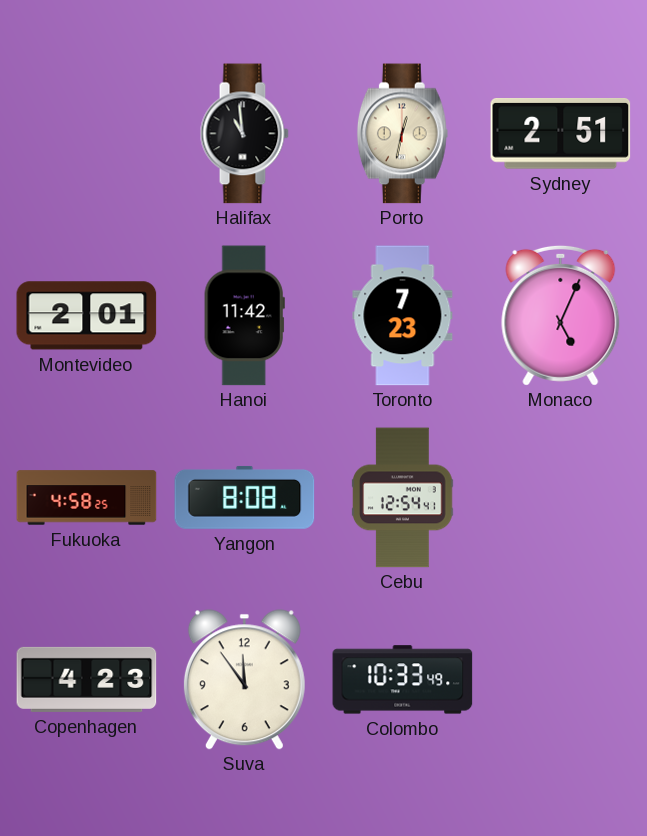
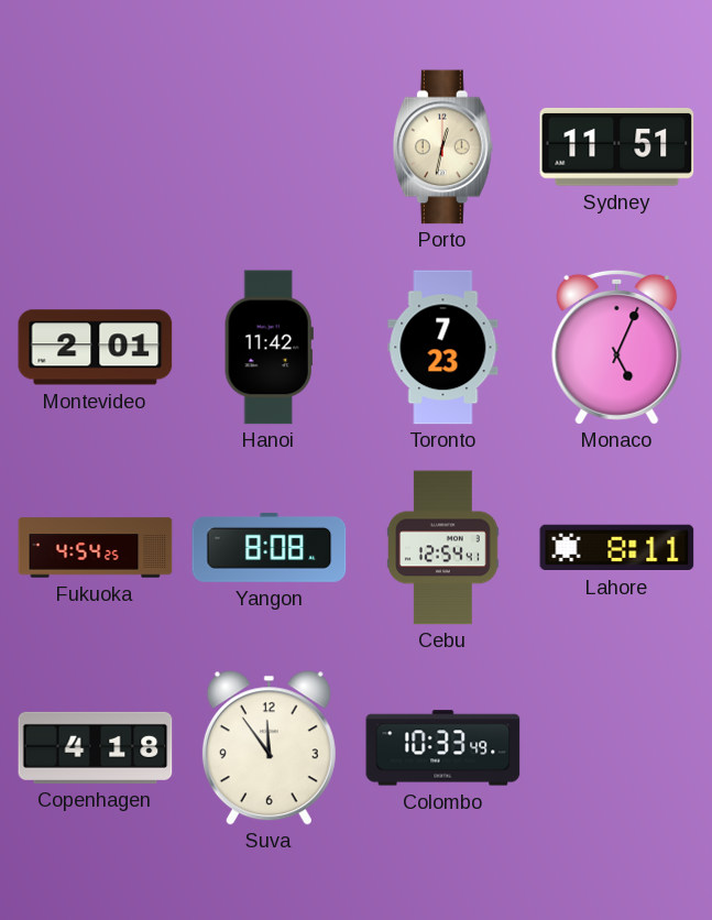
Halifax: 10:59 -> none (244, 134)
Sydney: 2:51 -> 11:51 (617, 147)
Fukuoka: 4:58 -> 4:54 (96, 548)
Lahore: none -> 8:11 (617, 548)
Copenhagen: 4:23 -> 4:18 (96, 747)
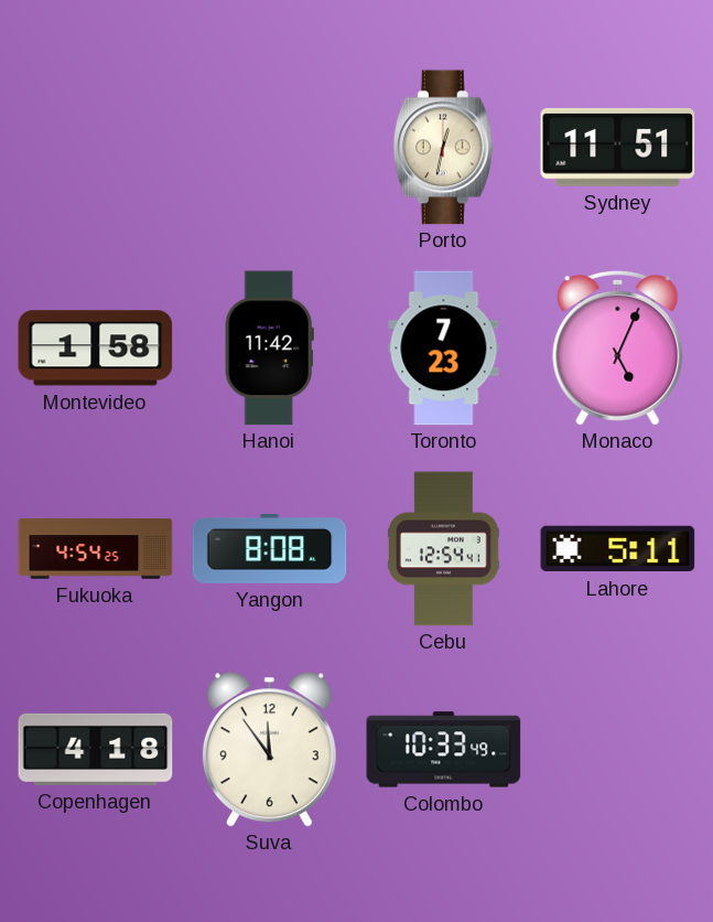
Montevideo: 2:01 -> 1:58 (96, 349)
Lahore: 8:11 -> 5:11 (618, 549)
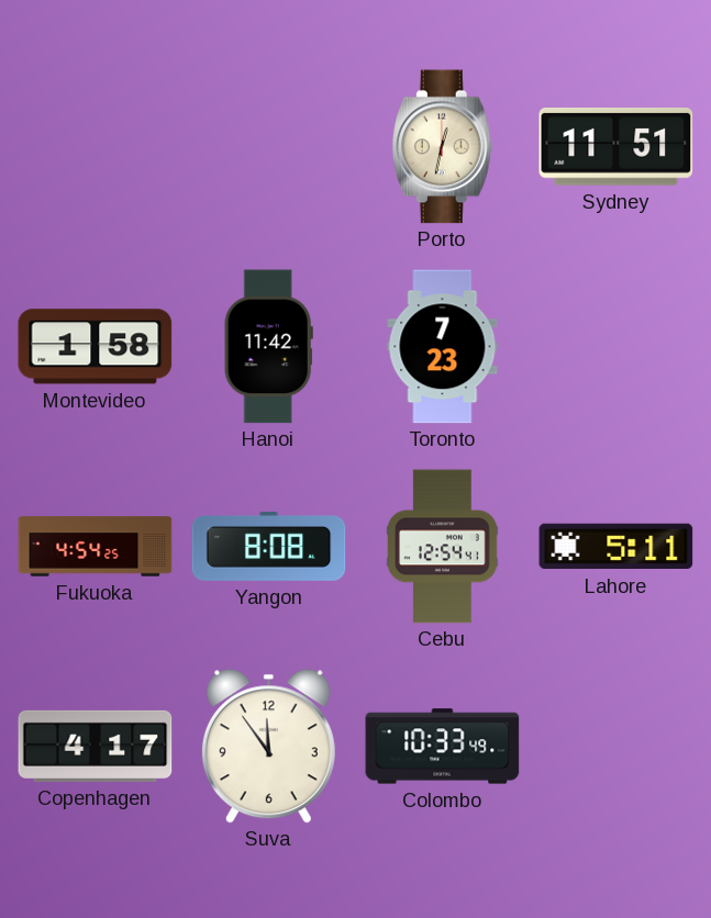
Monaco: 5:04 -> none (618, 347)
Copenhagen: 4:18 -> 4:17 (96, 746)
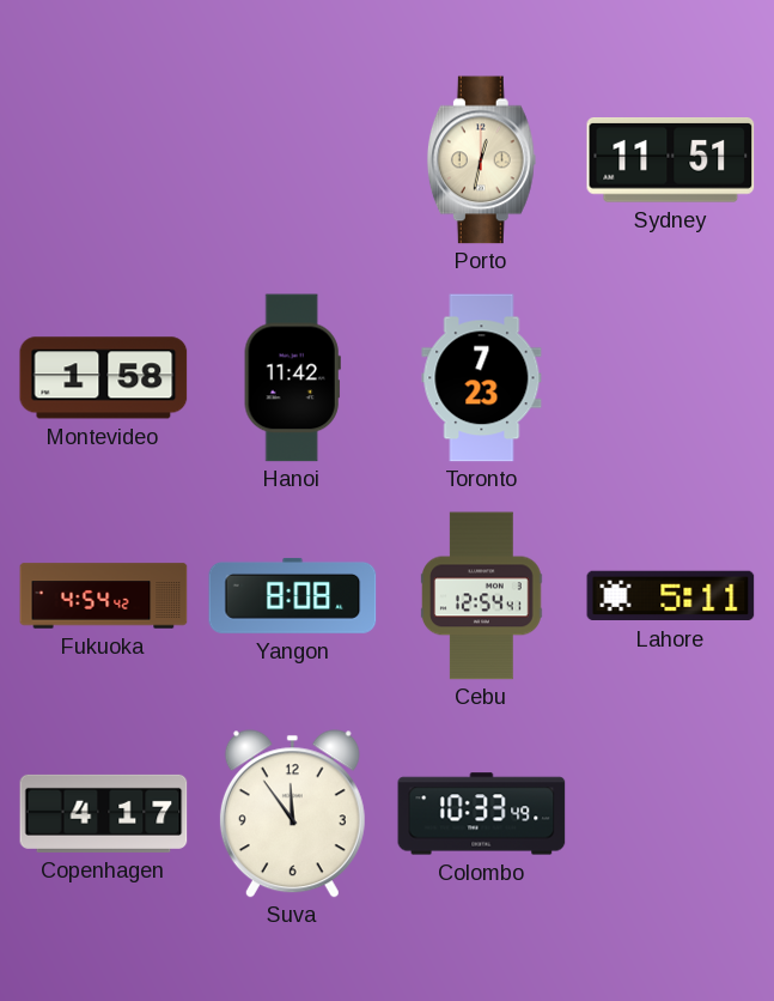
Fukuoka: 4:54:25 -> 4:54:42 (104, 596)
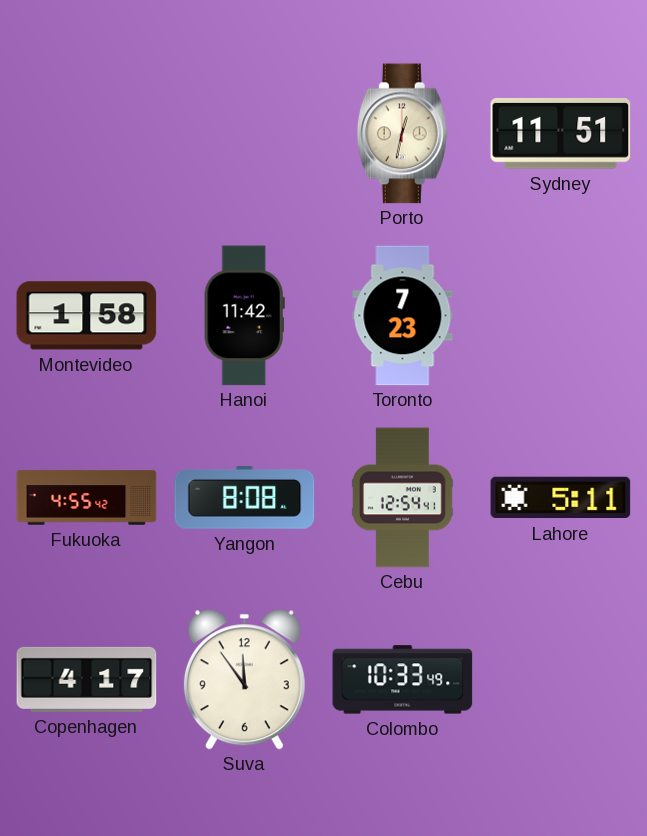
Fukuoka: 4:54 -> 4:55 (87, 498)
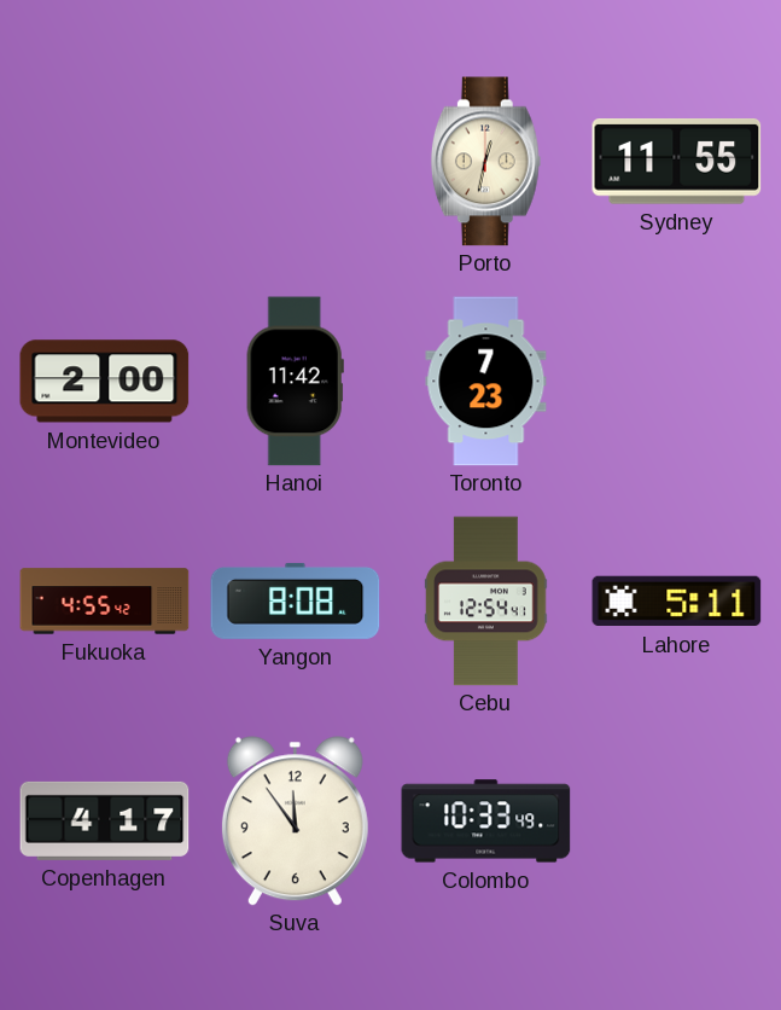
Sydney: 11:51 -> 11:55 (677, 162)
Montevideo: 1:58 -> 2:00 (105, 382)
